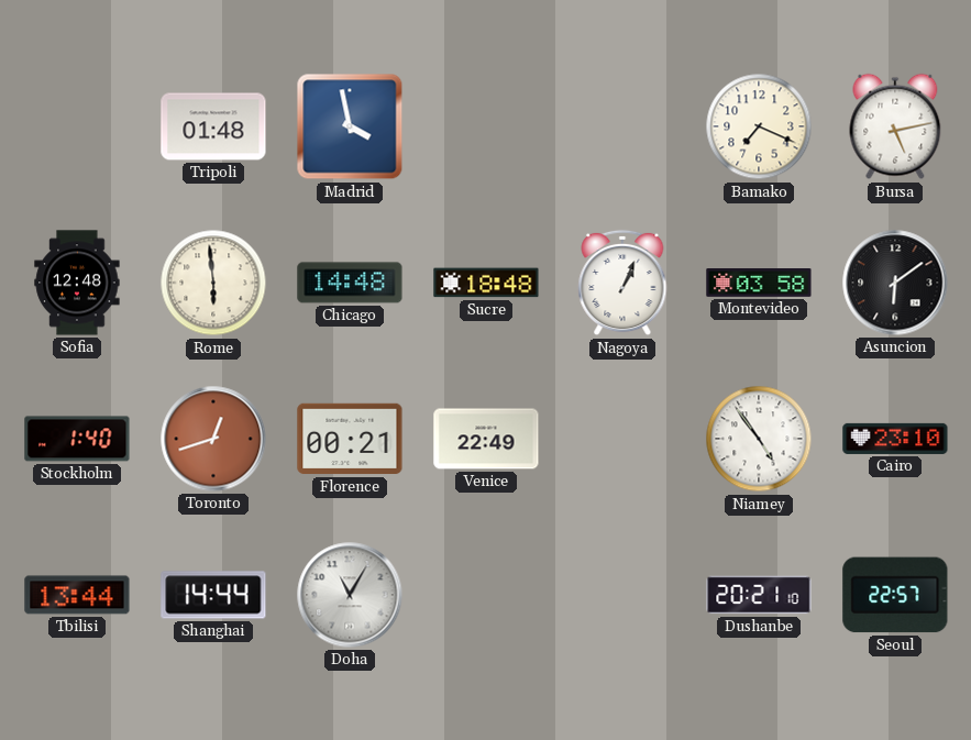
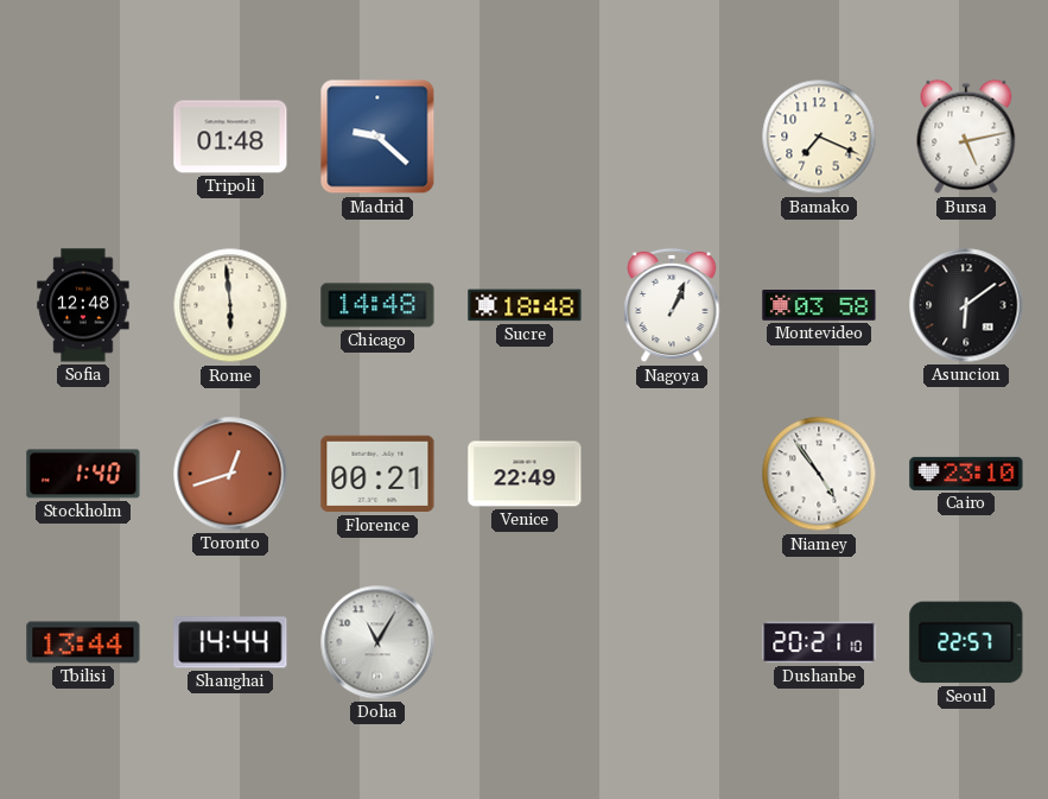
Madrid: 3:58 -> 9:22 (377, 137)
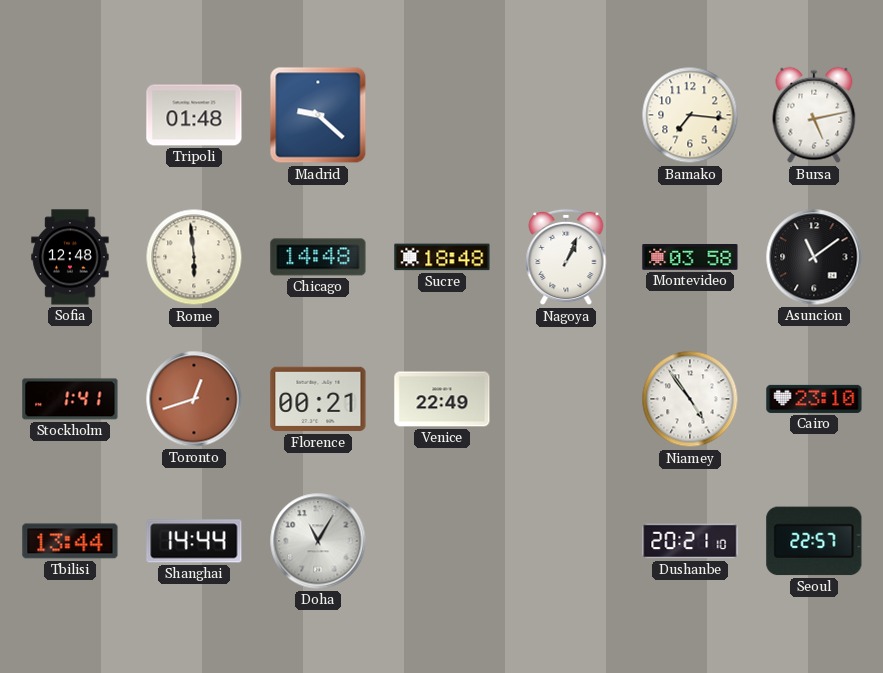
Bamako: 7:19 -> 7:16 (690, 115)
Asuncion: 6:09 -> 11:09 (814, 257)
Stockholm: 1:40 -> 1:41 (70, 399)
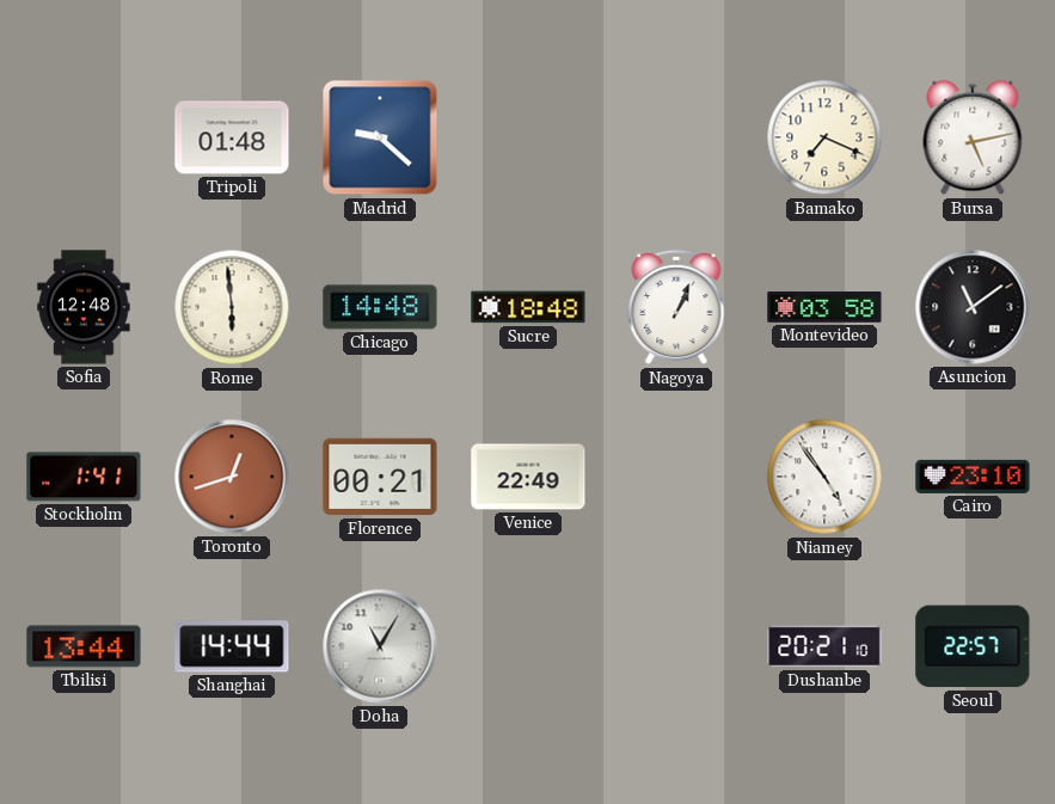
Bamako: 7:16 -> 7:19 (824, 137)
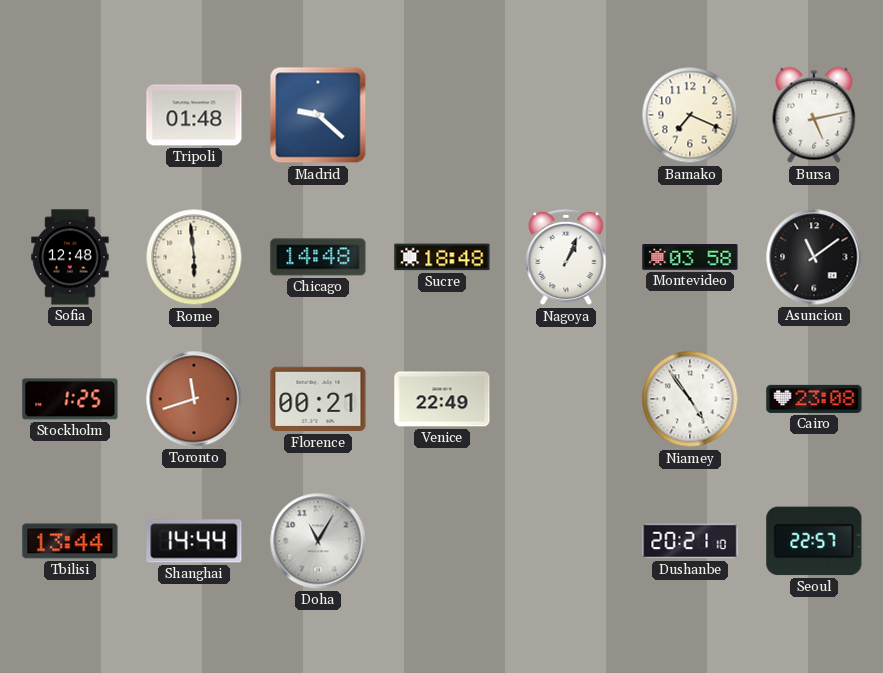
Stockholm: 1:41 -> 1:25 (70, 399)
Toronto: 12:42 -> 11:42 (194, 399)
Cairo: 23:10 -> 23:08 (814, 399)
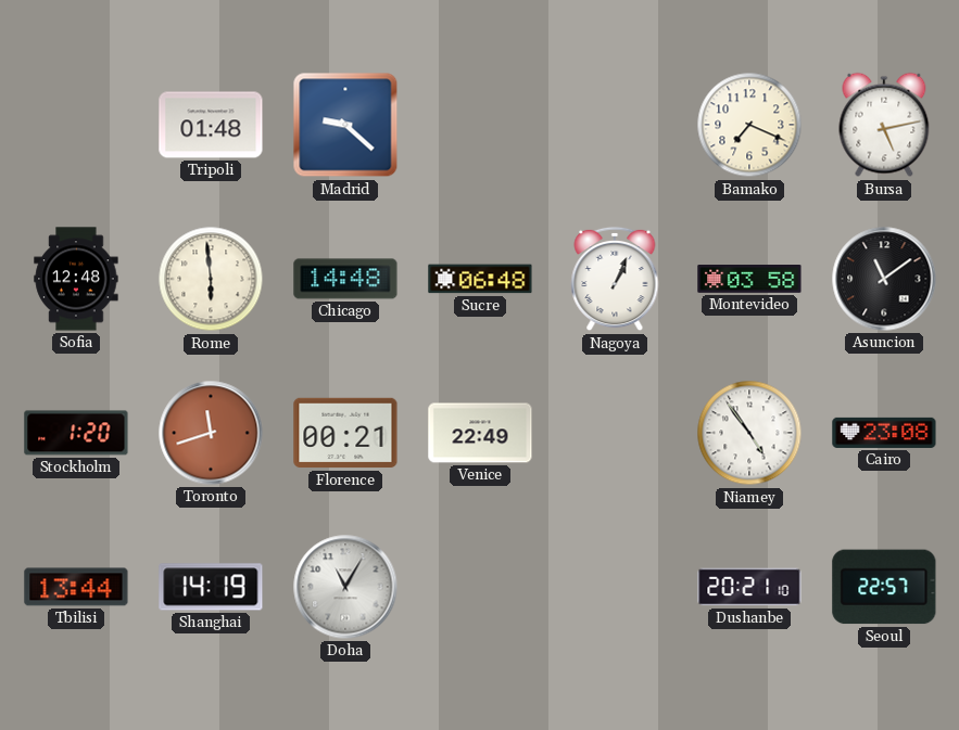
Sucre: 18:48 -> 06:48 (480, 279)
Stockholm: 1:25 -> 1:20 (76, 433)
Shanghai: 14:44 -> 14:19 (211, 587)
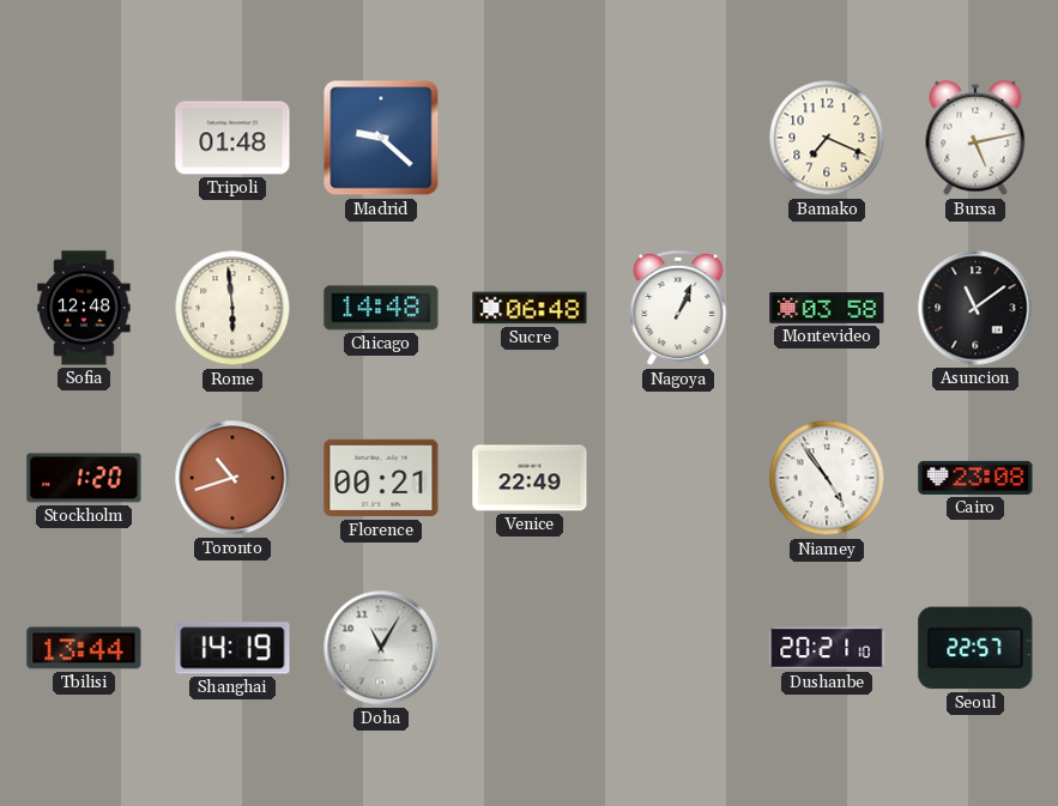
Toronto: 11:42 -> 10:42 (232, 478)
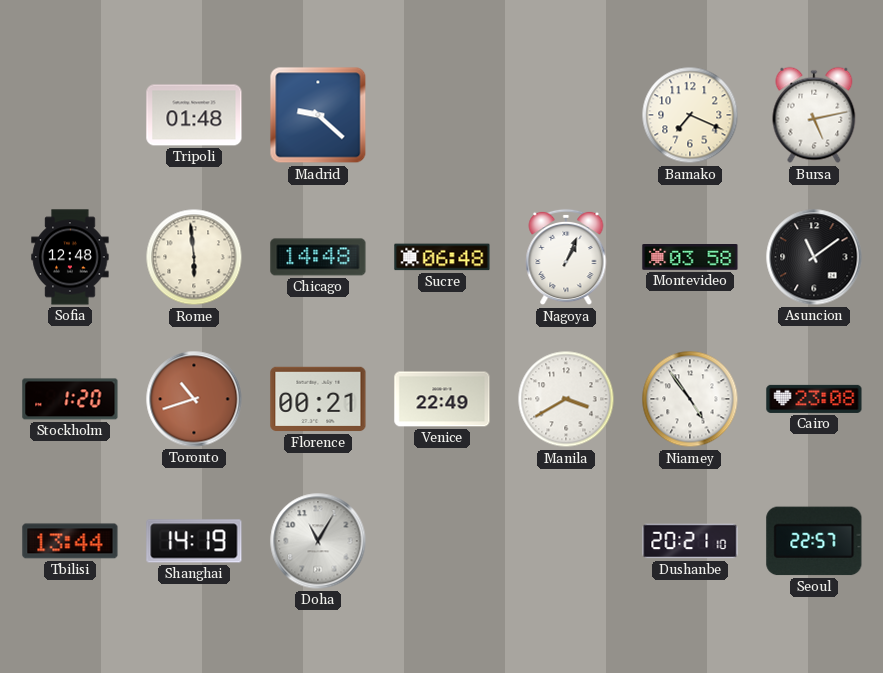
Manila: none -> 3:40 (566, 399)
